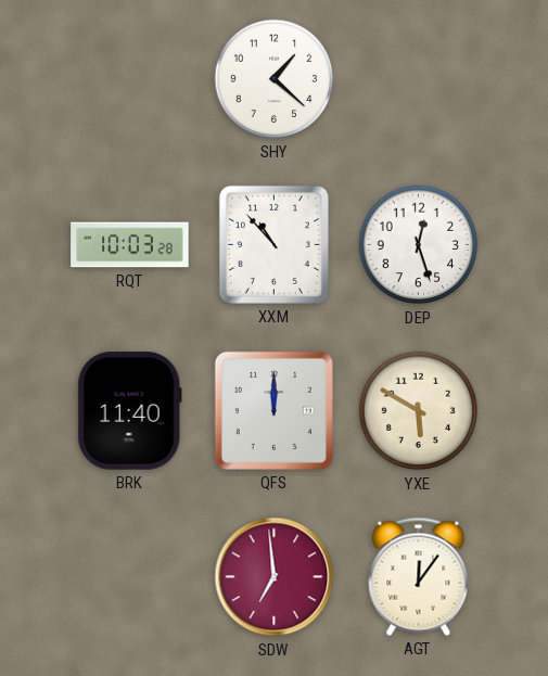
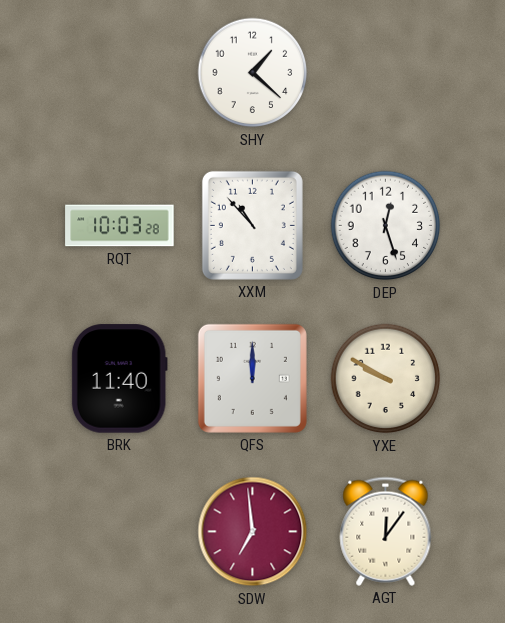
YXE: 5:50 -> 9:50 (386, 379)
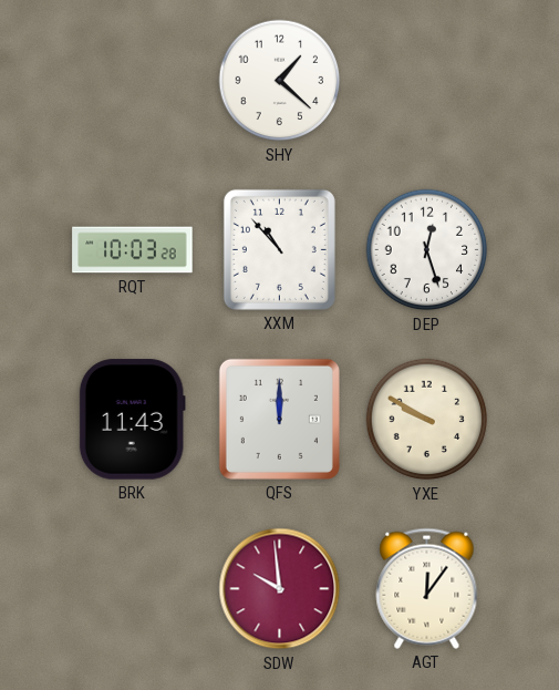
BRK: 11:40 -> 11:43 (132, 420)
SDW: 6:59 -> 9:59 (280, 589)
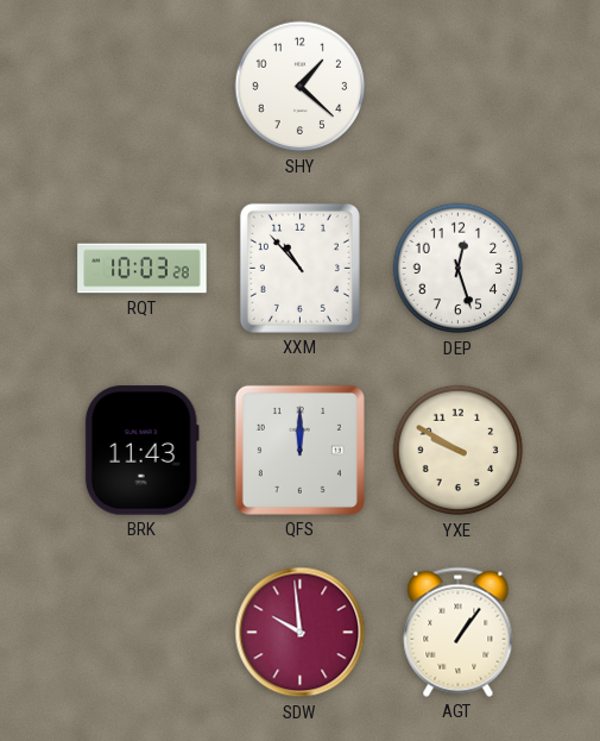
AGT: 12:06 -> 1:06 (459, 632)
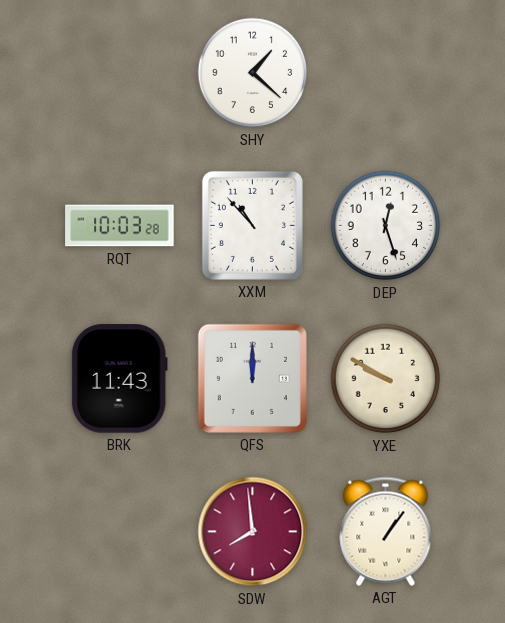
SDW: 9:59 -> 7:59 (253, 532)
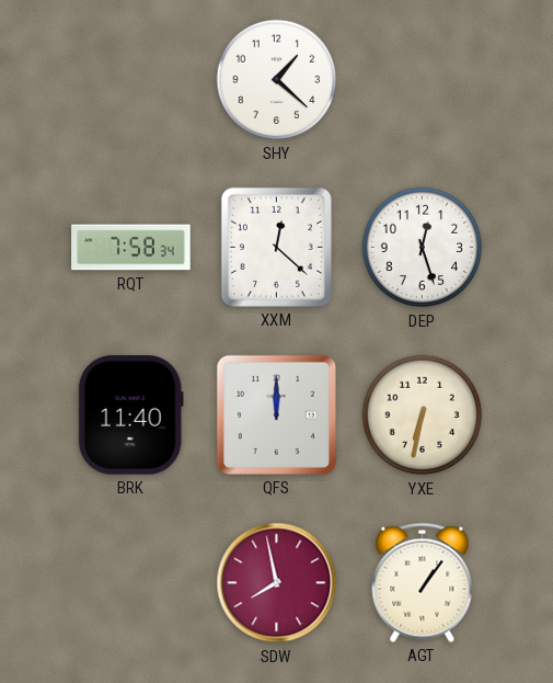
RQT: 10:03 -> 7:58 (131, 248)
XXM: 10:53 -> 12:22 (276, 247)
BRK: 11:43 -> 11:40 (130, 416)
YXE: 9:50 -> 6:32 (423, 416)
SDW: 7:59 -> 7:58 (277, 583)
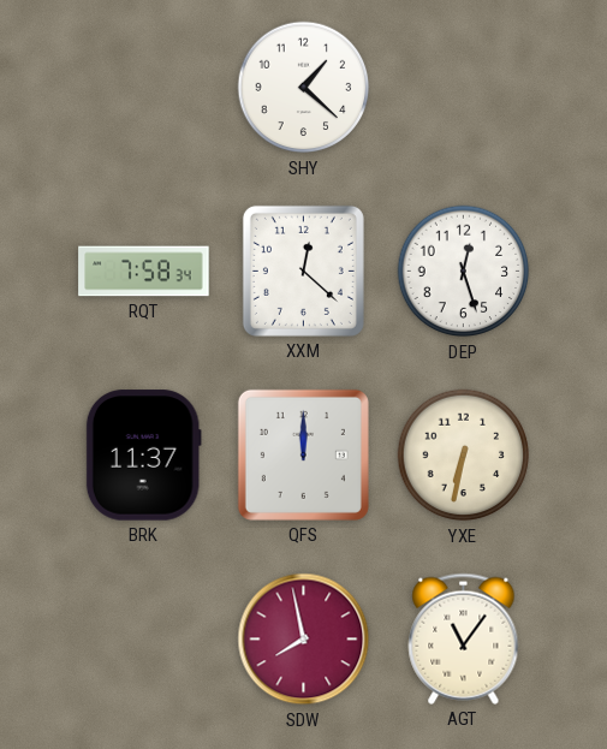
BRK: 11:40 -> 11:37 (143, 456)
AGT: 1:06 -> 11:06 (464, 638)
